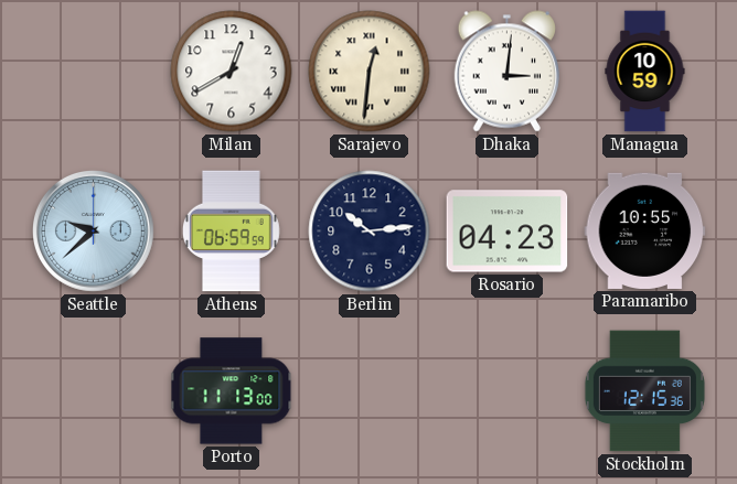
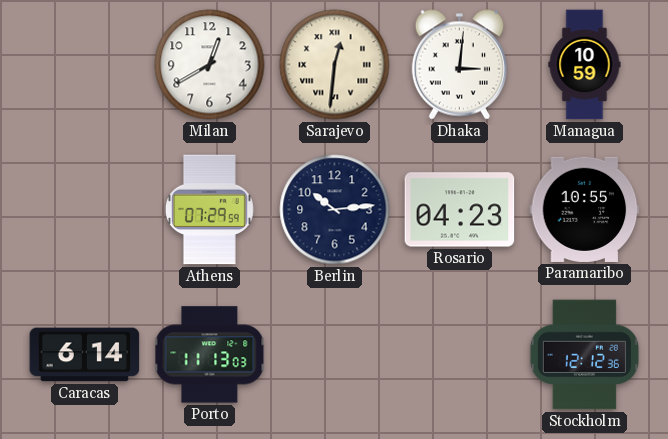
Seattle: 9:38 -> none (94, 232)
Athens: 06:59 -> 07:29 (210, 210)
Caracas: none -> 6:14 (85, 355)
Porto: 11:13:00 -> 11:13:03 (210, 355)
Stockholm: 12:15 -> 12:12 (584, 355)
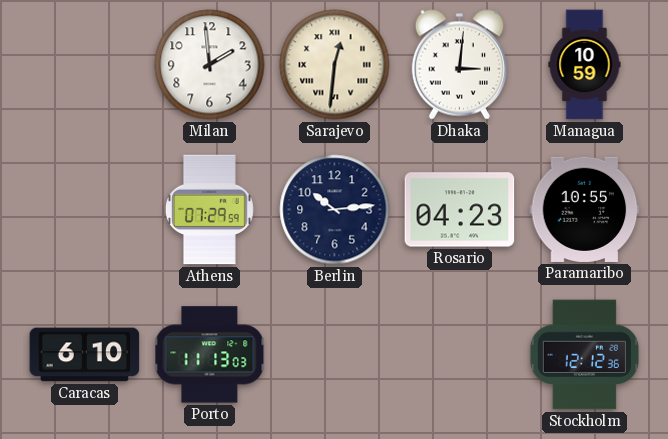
Milan: 12:40 -> 1:59 (210, 65)
Caracas: 6:14 -> 6:10 (85, 355)
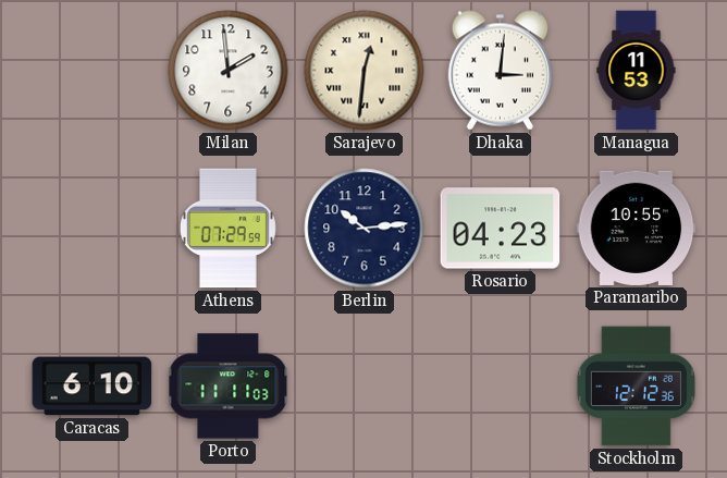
Managua: 10:59 -> 11:53 (637, 71)
Porto: 11:13 -> 11:11 (229, 387)
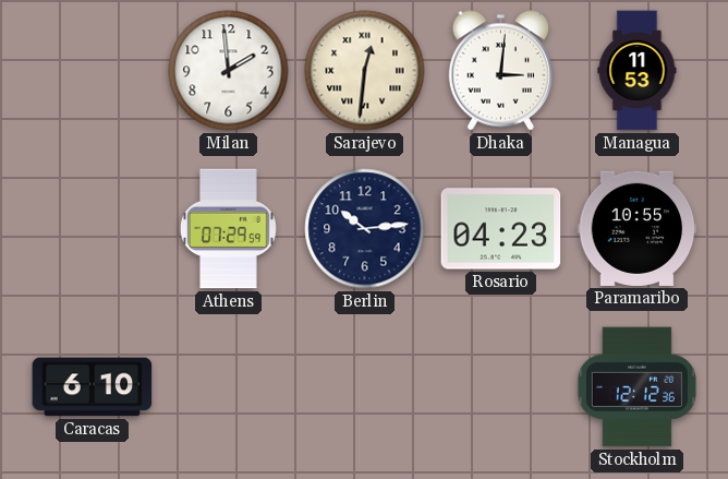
Porto: 11:11 -> none (229, 387)
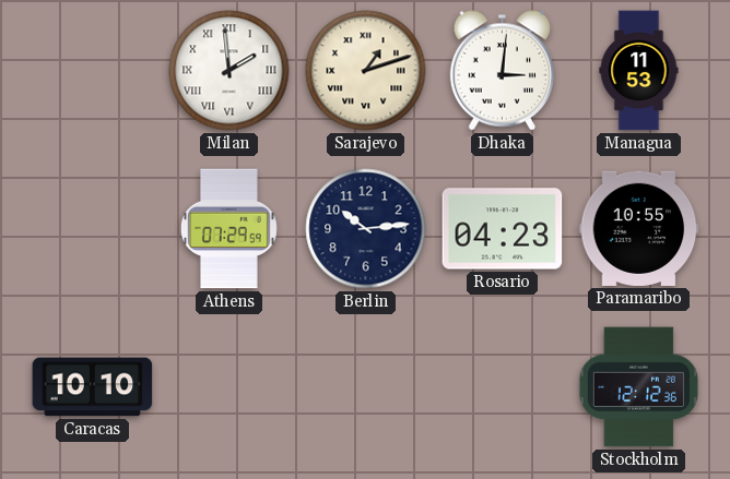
Milan numerals: Arabic -> Roman (229, 71)
Sarajevo: 12:31 -> 1:12 (366, 71)
Caracas: 6:10 -> 10:10 (93, 387)
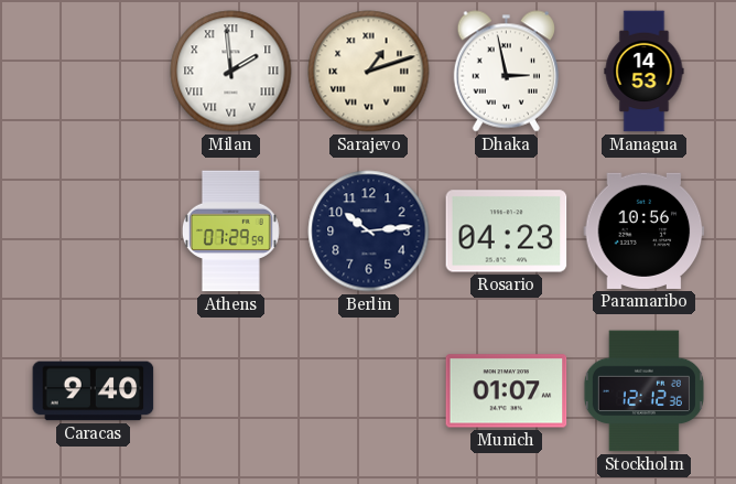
Dhaka: 3:01 -> 2:58 (506, 72)
Managua: 11:53 -> 14:53 (645, 72)
Paramaribo: 10:55 -> 10:56 (645, 230)
Caracas: 10:10 -> 9:40 (94, 391)
Munich: none -> 01:07 (507, 391)
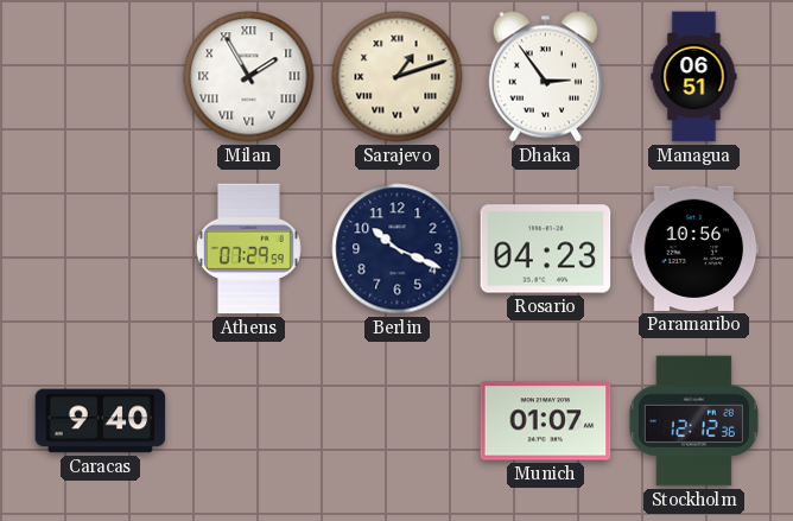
Milan: 1:59 -> 1:55 (249, 77)
Dhaka: 2:58 -> 2:54 (545, 77)
Managua: 14:53 -> 06:51 (694, 77)
Berlin: 10:14 -> 10:19 (398, 249)
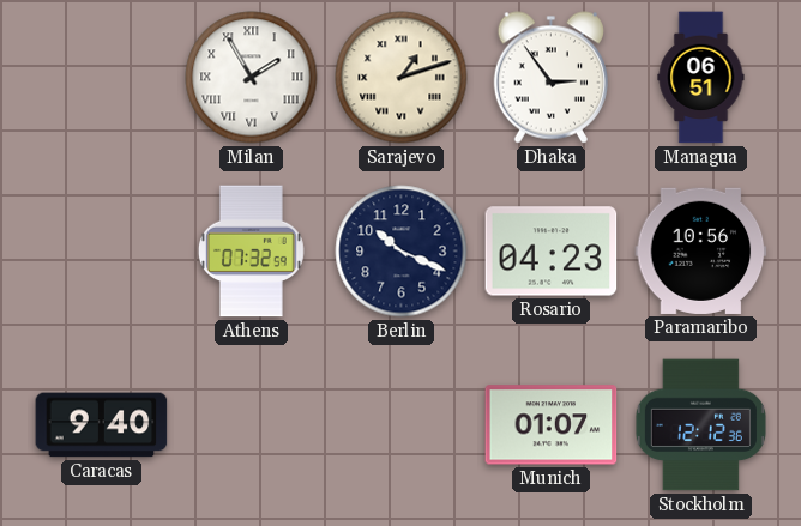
Athens: 07:29 -> 07:32 (252, 252)
